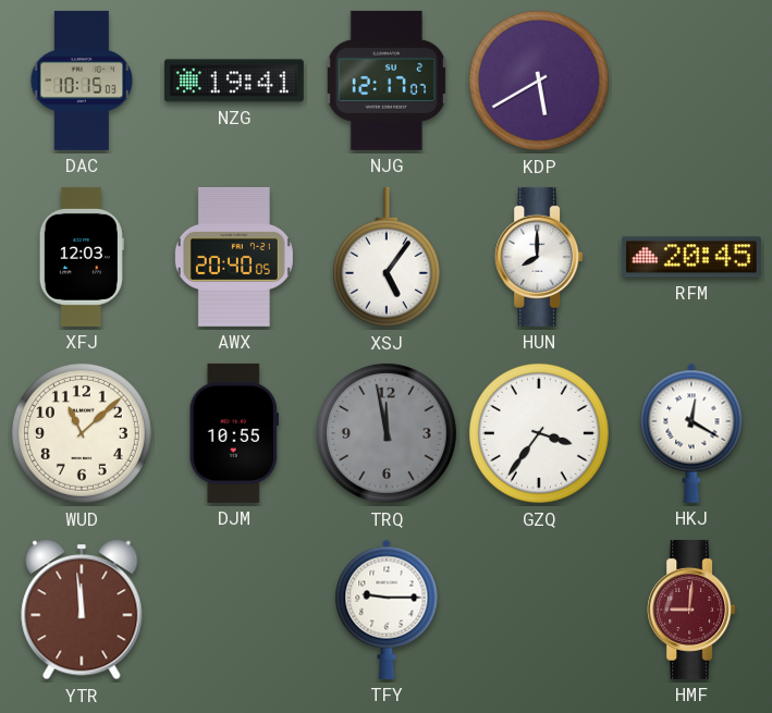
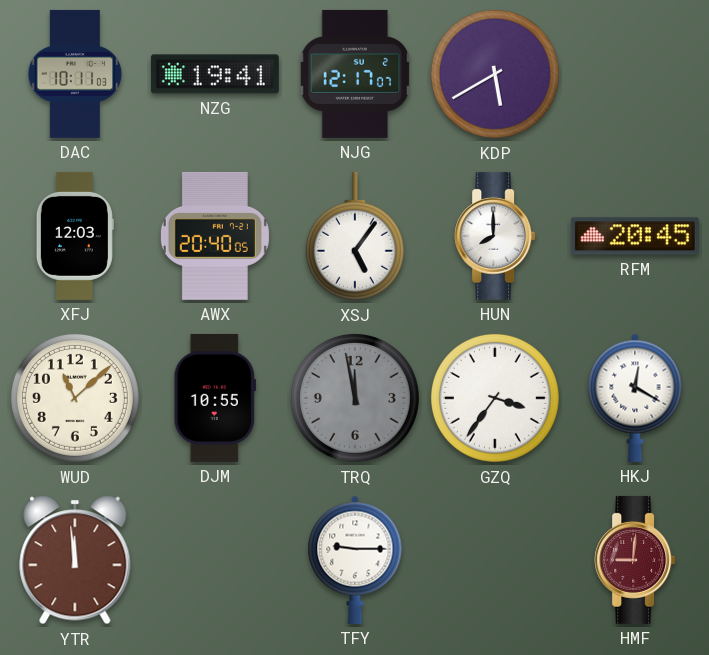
DAC: 10:15 -> 10:11 (75, 74)
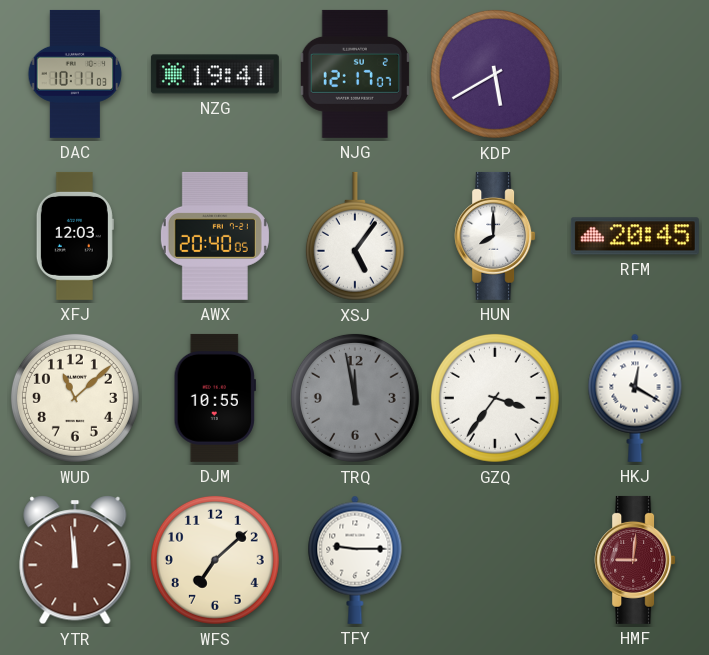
WFS: none -> 7:08 (215, 560)
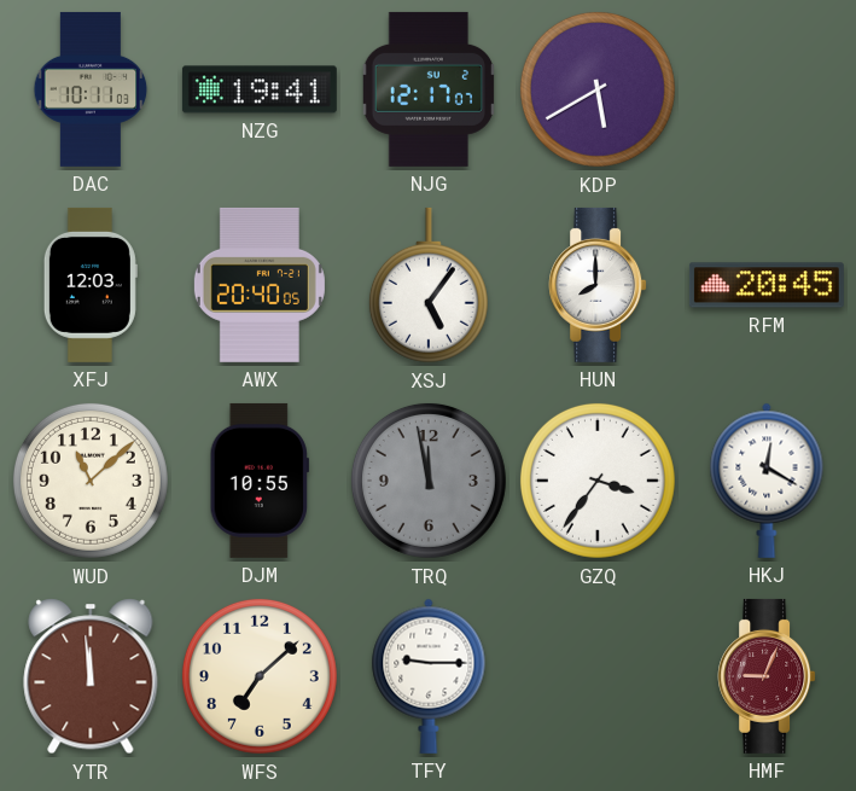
HMF: 9:01 -> 9:04 (767, 676)
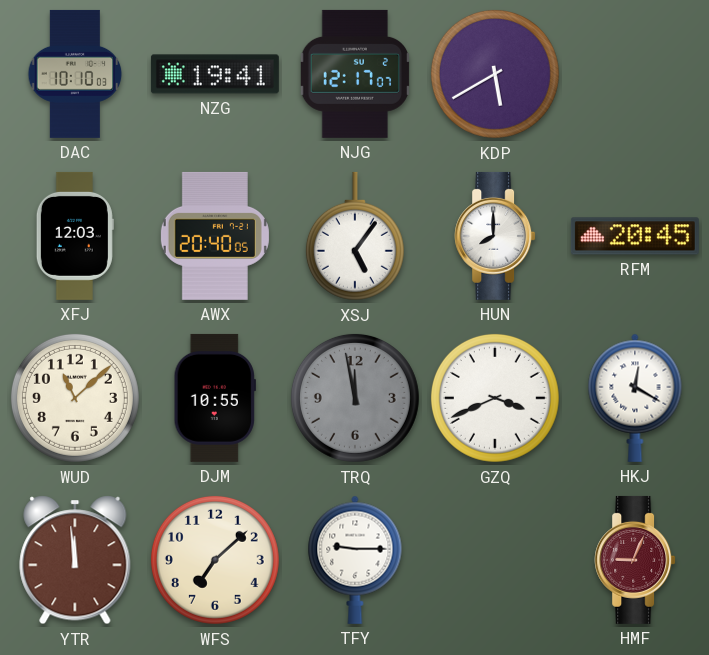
DAC: 10:11 -> 10:10 (75, 74)
GZQ: 3:36 -> 3:41 (495, 398)
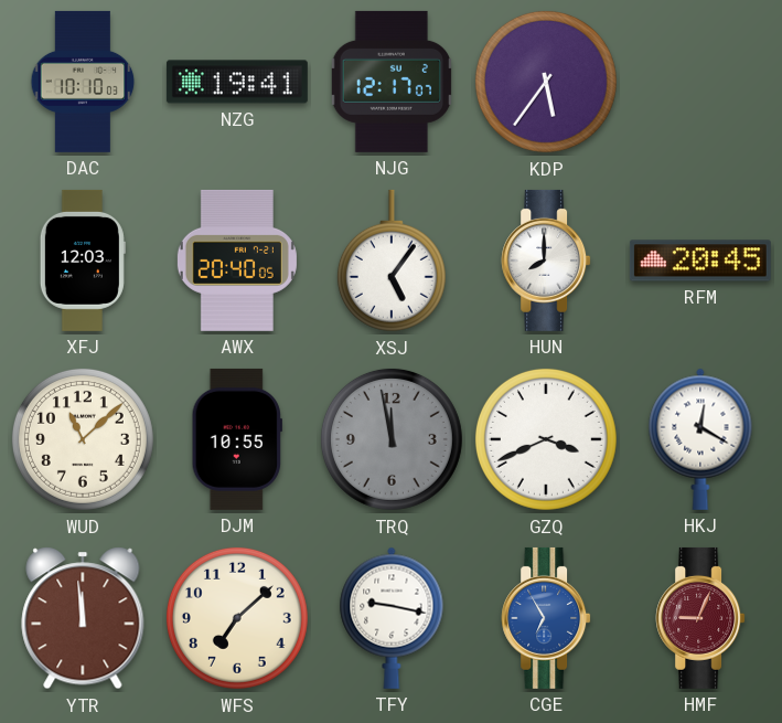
KDP: 5:40 -> 5:36 (546, 82)
TFY: 9:15 -> 9:17 (392, 618)
CGE: none -> 6:55 (546, 618)
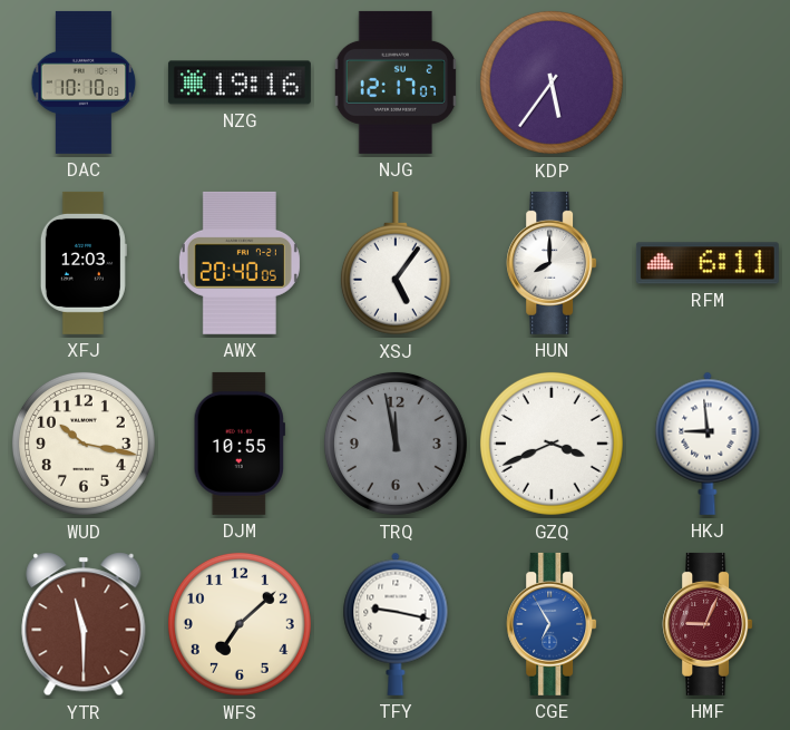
NZG: 19:41 -> 19:16 (240, 82)
RFM: 20:45 -> 6:11 (708, 263)
WUD: 11:08 -> 10:17 (84, 444)
HKJ: 12:20 -> 8:59 (708, 444)
YTR: 11:59 -> 11:30 (84, 624)
